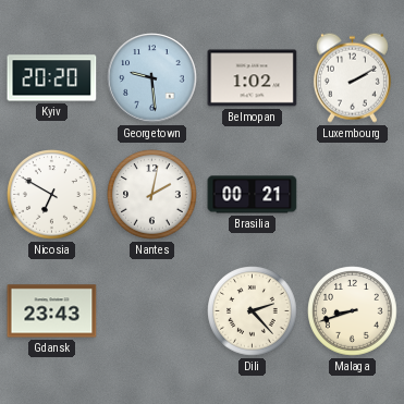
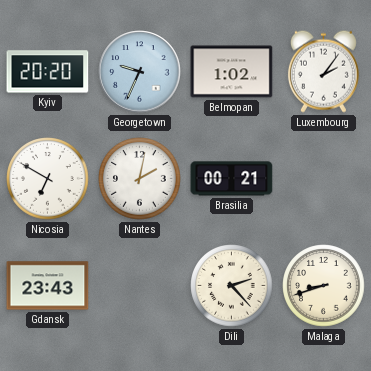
Georgetown: 9:29 -> 9:34 (140, 72)
Luxembourg: 2:10 -> 2:06 (323, 71)
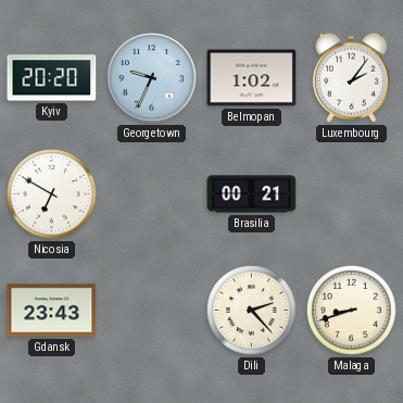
Nantes: 2:02 -> none (140, 179)
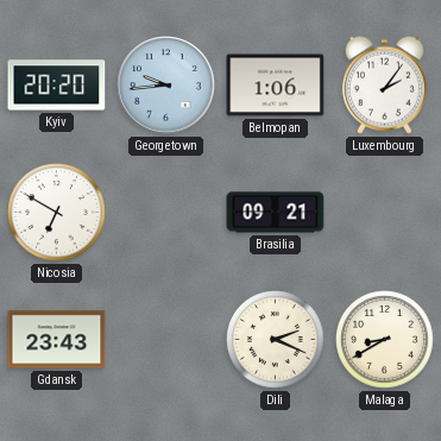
Georgetown: 9:34 -> 9:44 (166, 86)
Belmopan: 1:02 -> 1:06 (276, 86)
Brasilia: 00:21 -> 09:21 (276, 213)
Dili: 2:23 -> 2:19 (276, 340)
Malaga: 8:42 -> 8:40 (385, 340)
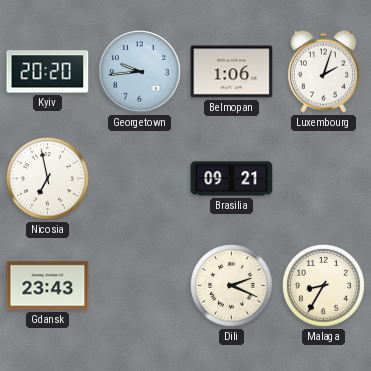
Luxembourg: 2:06 -> 2:03 (323, 71)
Nicosia: 6:50 -> 6:58 (48, 179)
Malaga: 8:40 -> 8:35 (324, 286)
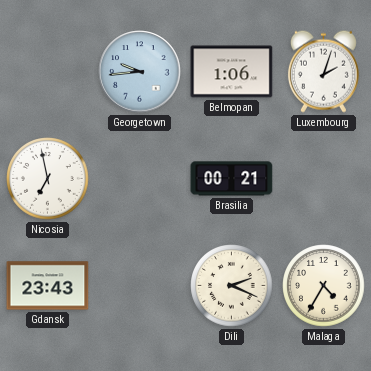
Kyiv: 20:20 -> none (48, 72)
Brasilia: 09:21 -> 00:21 (232, 179)
Malaga: 8:35 -> 4:35 (324, 286)
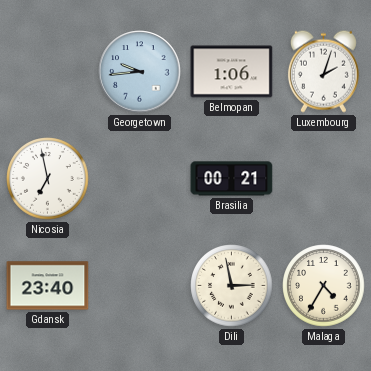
Gdansk: 23:43 -> 23:40 (48, 286)
Dili: 2:19 -> 2:58 (232, 286)
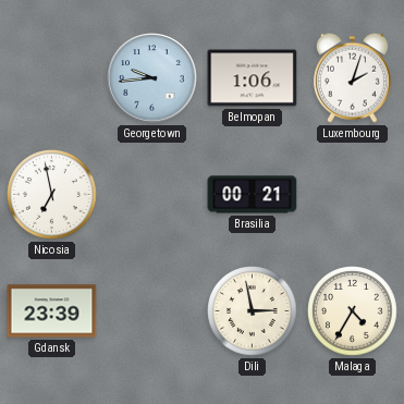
Gdansk: 23:40 -> 23:39 (52, 311)
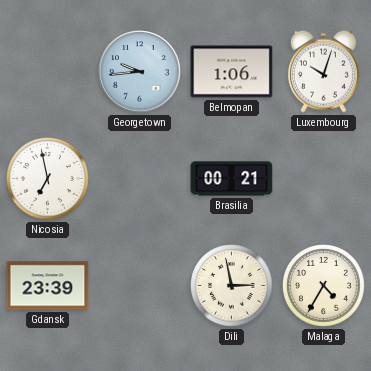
Luxembourg: 2:03 -> 10:03 (323, 71)
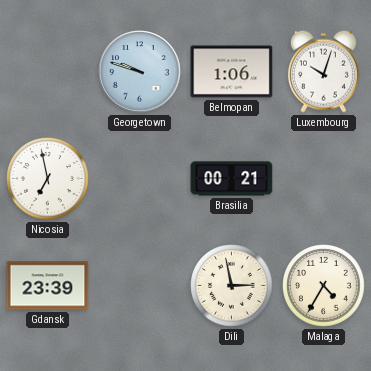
Georgetown: 9:44 -> 9:48 (140, 72)
